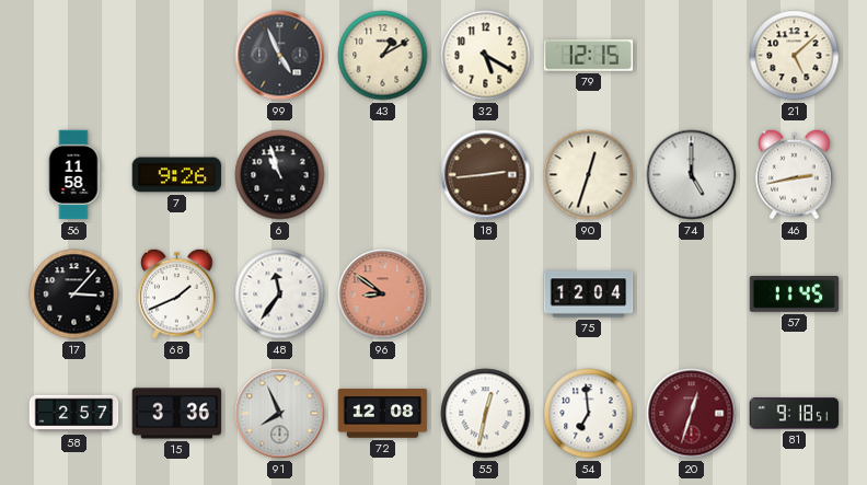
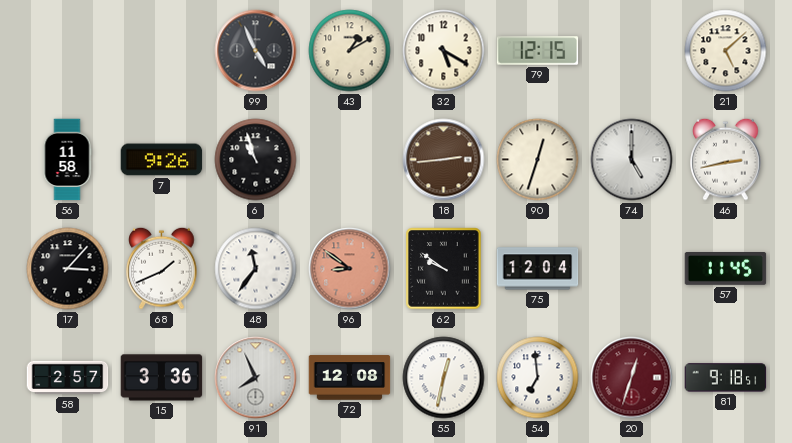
62: none -> 9:51 (444, 269)
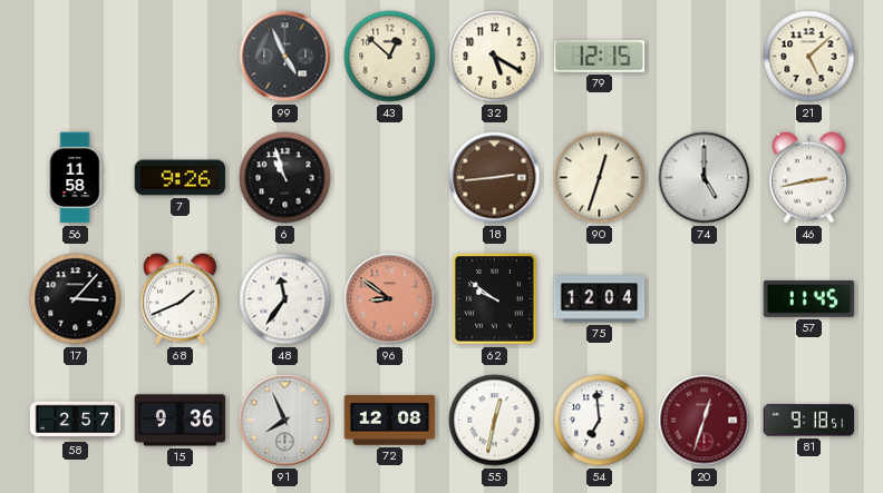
43: 1:10 -> 12:52 (390, 57)
15: 3:36 -> 9:36 (181, 421)
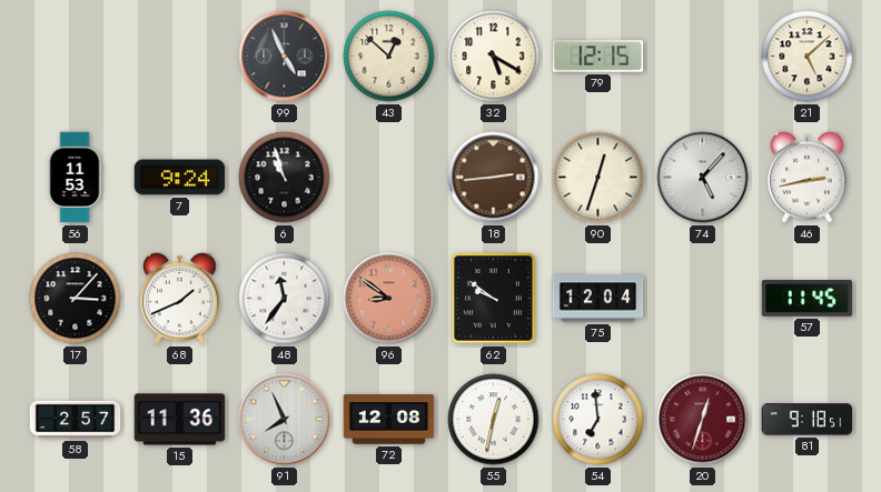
56: 11:58 -> 11:53 (75, 178)
7: 9:26 -> 9:24 (180, 178)
74: 5:00 -> 5:07 (703, 178)
15: 9:36 -> 11:36 (180, 420)
